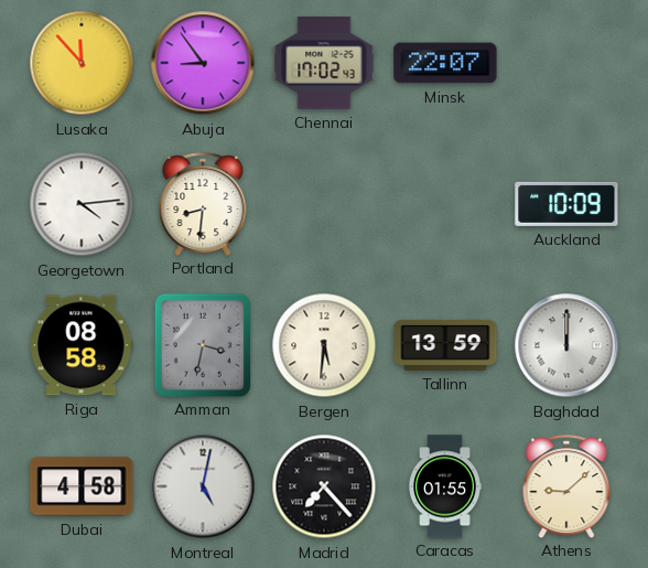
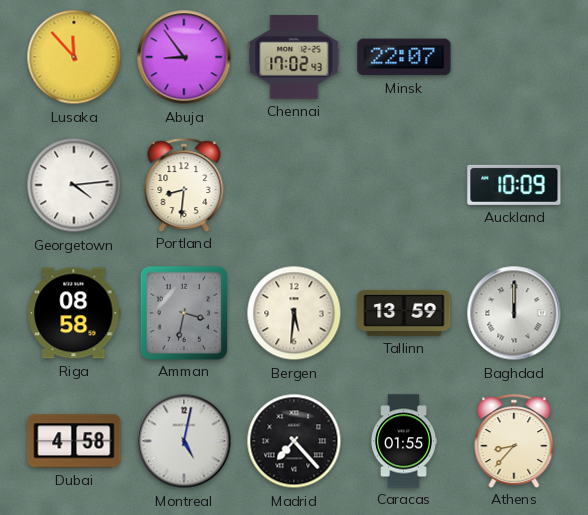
Athens: 9:08 -> 8:37 (514, 441)
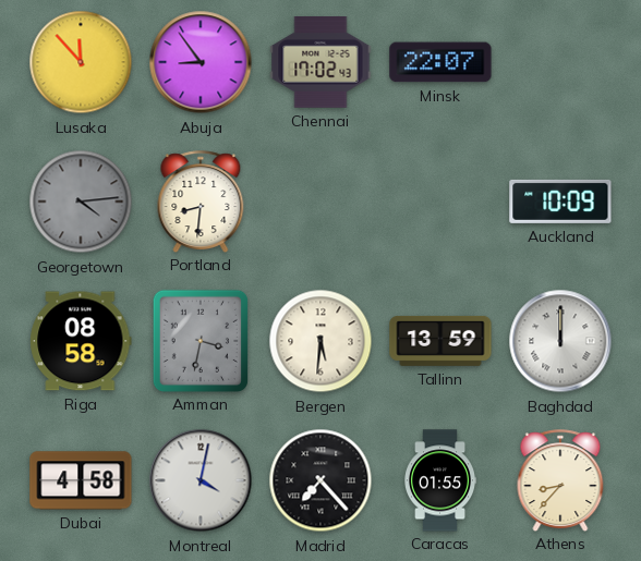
Georgetown dial: white -> grey (81, 202)
Montreal: 5:02 -> 4:02 (201, 480)
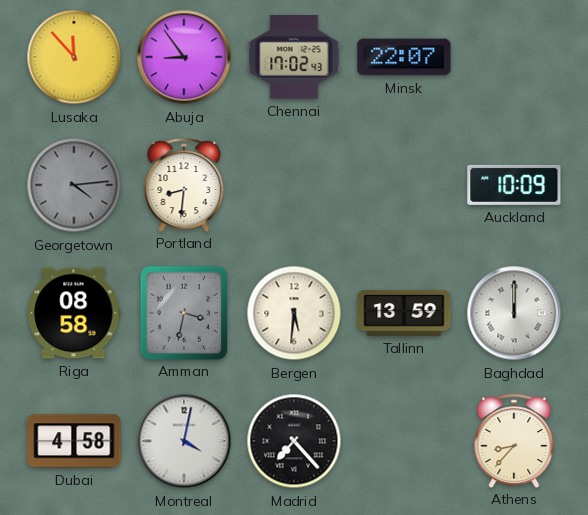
Caracas: 01:55 -> none (440, 480)
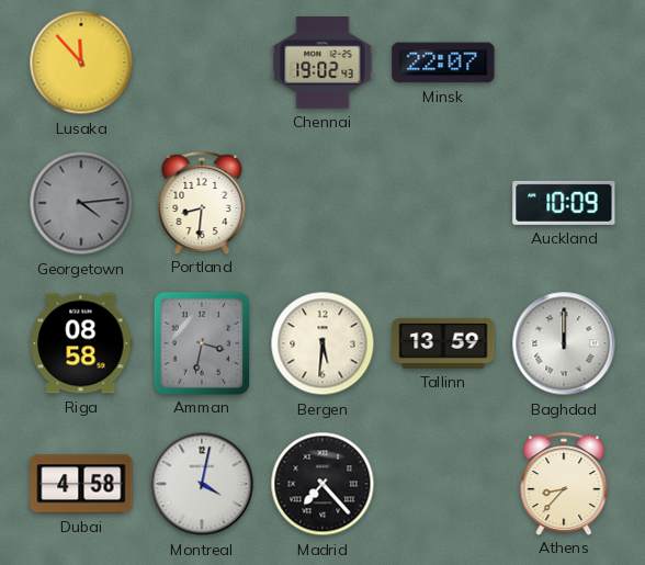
Abuja: 8:54 -> none (184, 57)
Chennai: 17:02 -> 19:02 (322, 64)
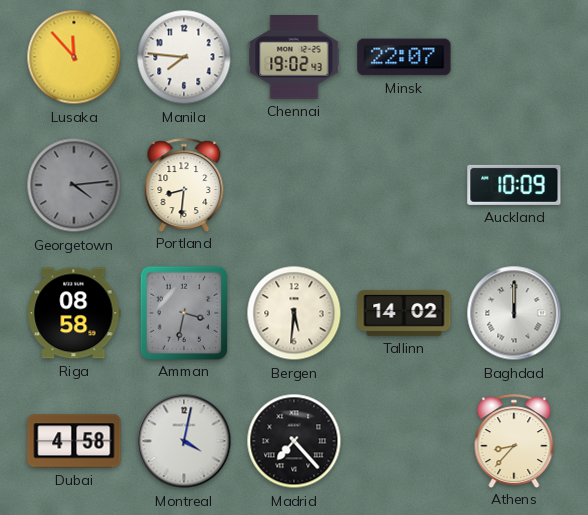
Manila: none -> 7:46 (184, 57)
Tallinn: 13:59 -> 14:02 (404, 313)
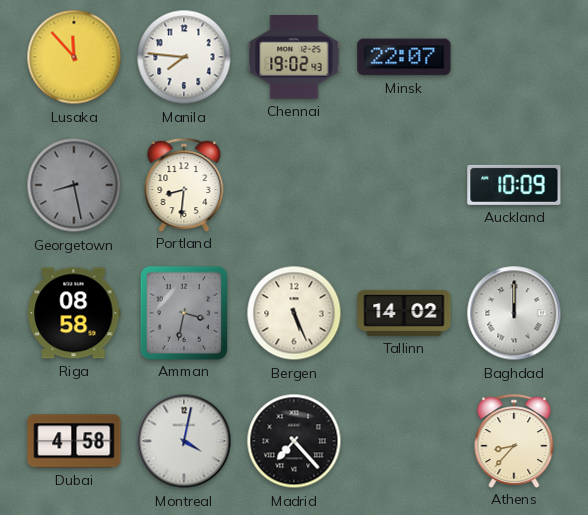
Georgetown: 4:14 -> 8:28 (74, 185)
Bergen: 5:31 -> 5:26 (294, 313)
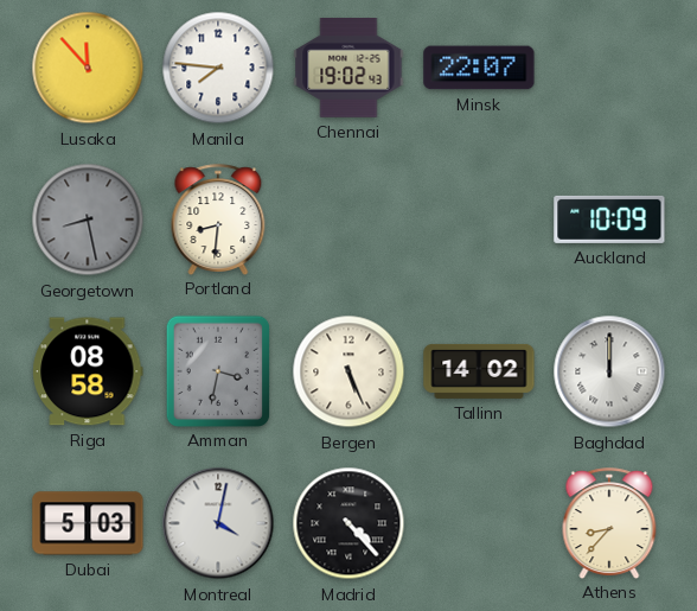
Dubai: 4:58 -> 5:03 (88, 523)
Madrid: 7:23 -> 4:23 (348, 523)
